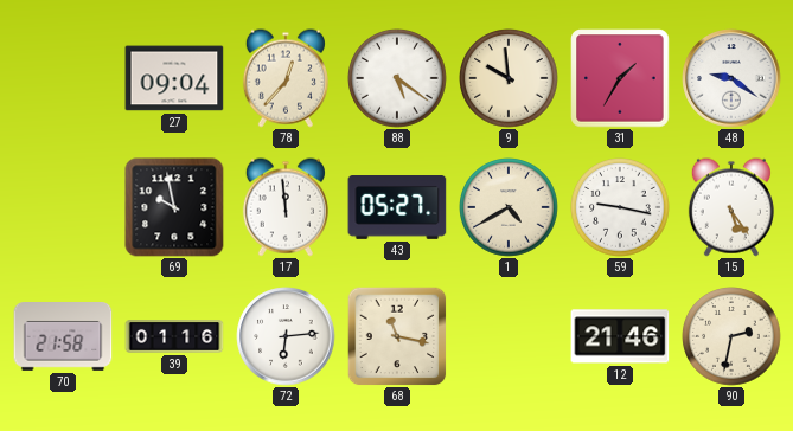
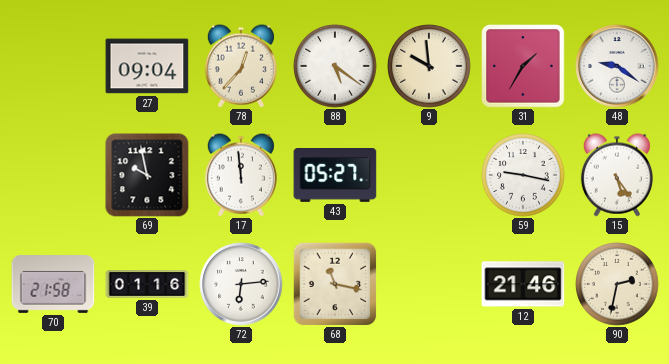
1: 4:40 -> none (509, 207)
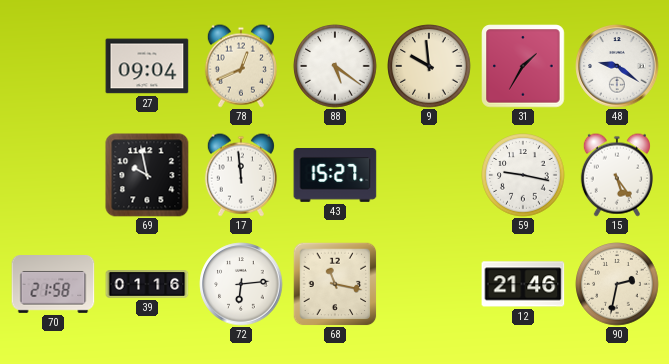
78: 12:37 -> 12:41 (241, 66)
43: 05:27 -> 15:27 (335, 176)
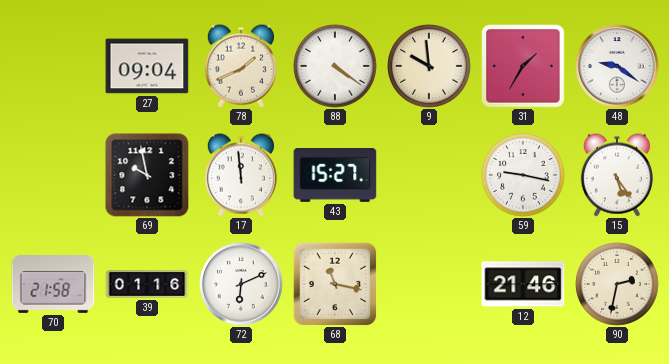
78: 12:41 -> 1:41 (241, 66)
88: 5:21 -> 4:21 (335, 66)
72: 6:14 -> 6:11 (241, 284)
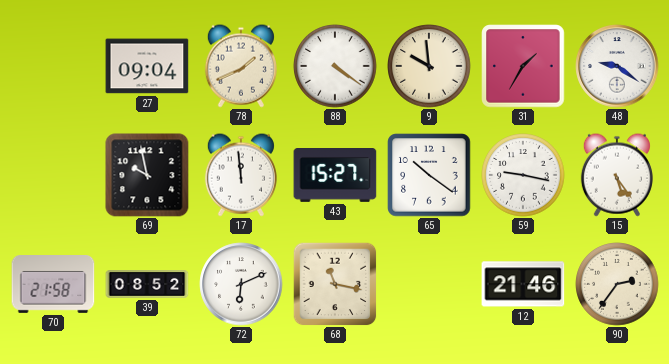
65: none -> 10:21 (429, 175)
39: 01:16 -> 08:52 (147, 284)
90: 2:32 -> 2:36 (617, 284)
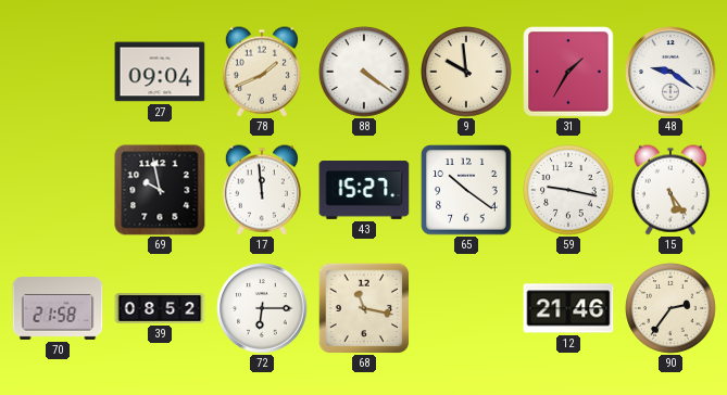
72: 6:11 -> 6:15 (262, 308)
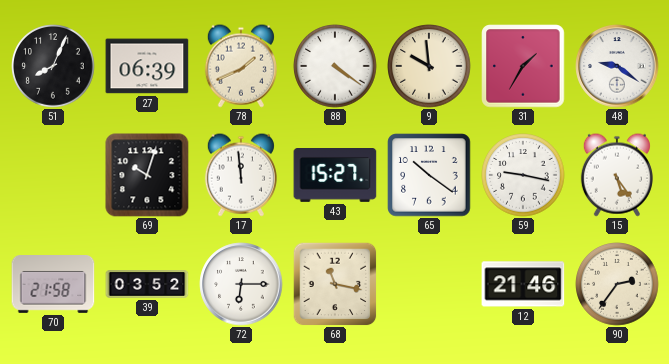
51: none -> 8:04 (53, 66)
27: 09:04 -> 06:39 (147, 66)
69: 9:58 -> 10:03 (147, 175)
39: 08:52 -> 03:52 (147, 284)
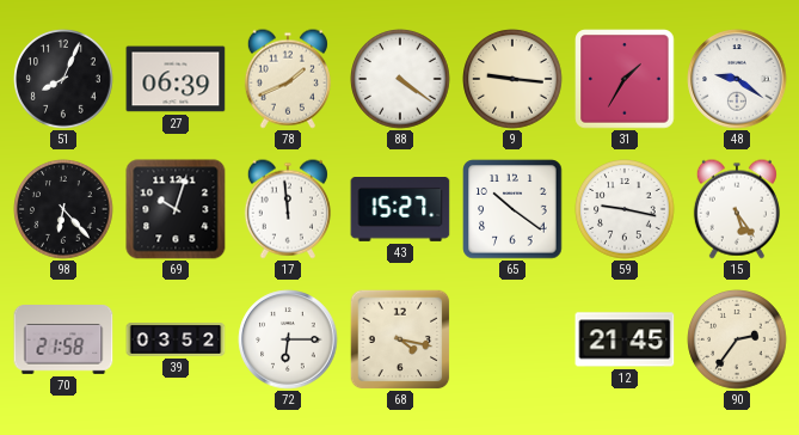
9: 9:59 -> 9:16 (512, 79)
98: none -> 6:23 (63, 209)
68: 11:17 -> 4:17 (400, 339)
12: 21:46 -> 21:45 (625, 339)
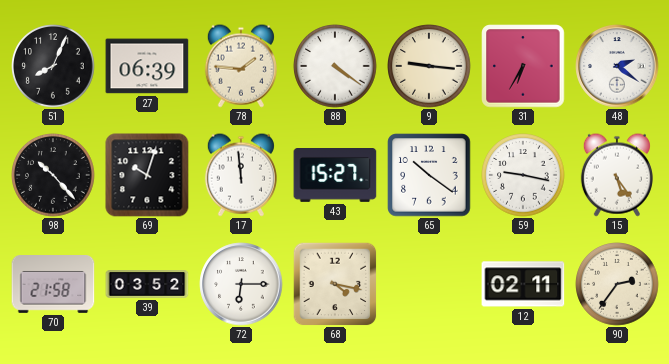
78: 1:41 -> 1:46 (241, 66)
31: 1:35 -> 6:35 (523, 66)
48: 9:21 -> 2:21 (617, 66)
98: 6:23 -> 10:23 (53, 175)
12: 21:45 -> 02:11 (523, 284)
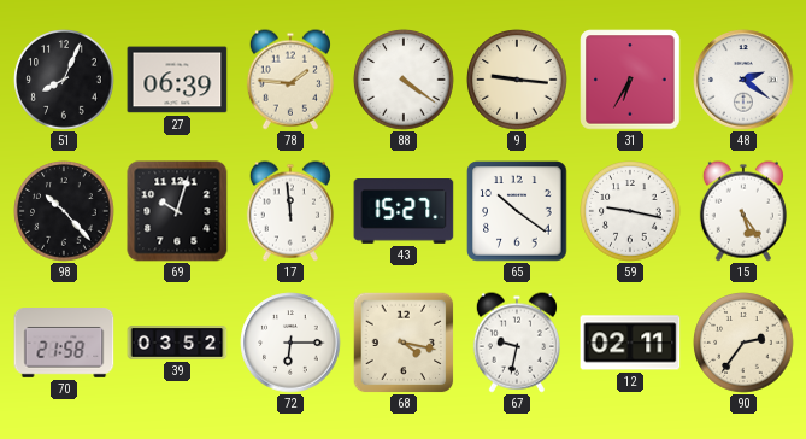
67: none -> 9:32 (517, 343)
